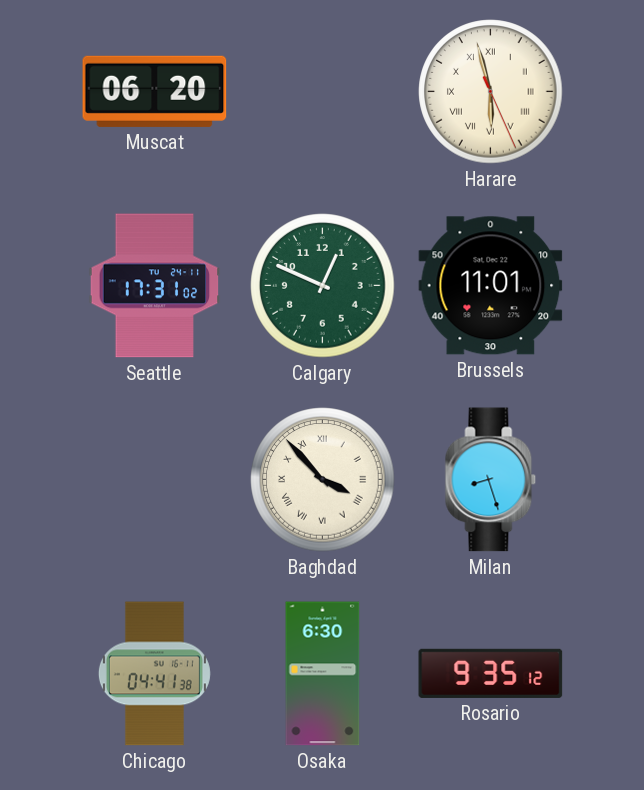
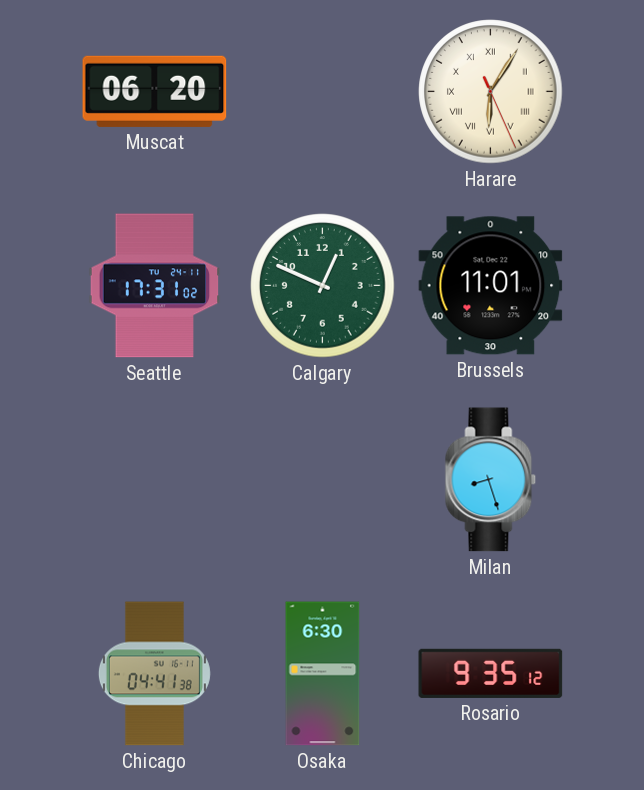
Harare: 5:57 -> 6:05 (491, 92)
Baghdad: 3:53 -> none (323, 480)
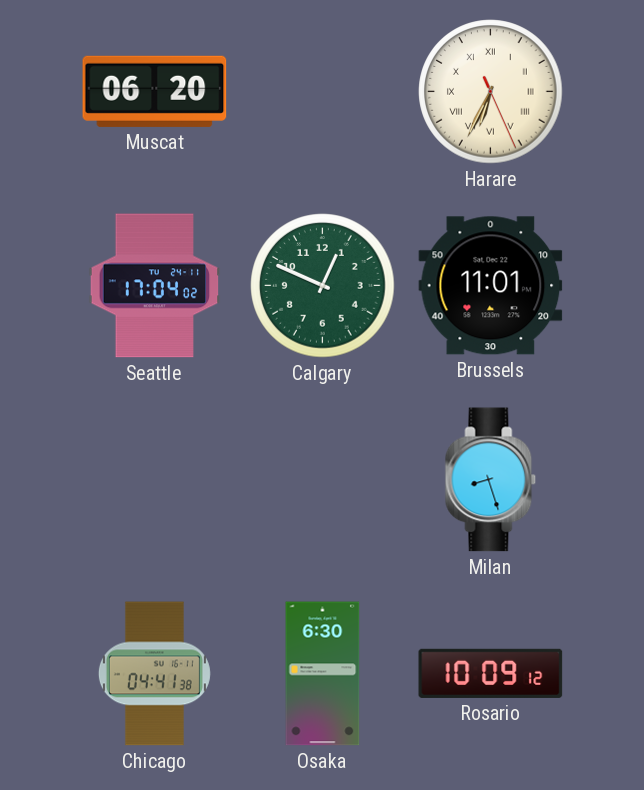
Harare: 6:05 -> 6:34 (491, 92)
Seattle: 17:31 -> 17:04 (155, 286)
Rosario: 9:35 -> 10:09 (491, 673)
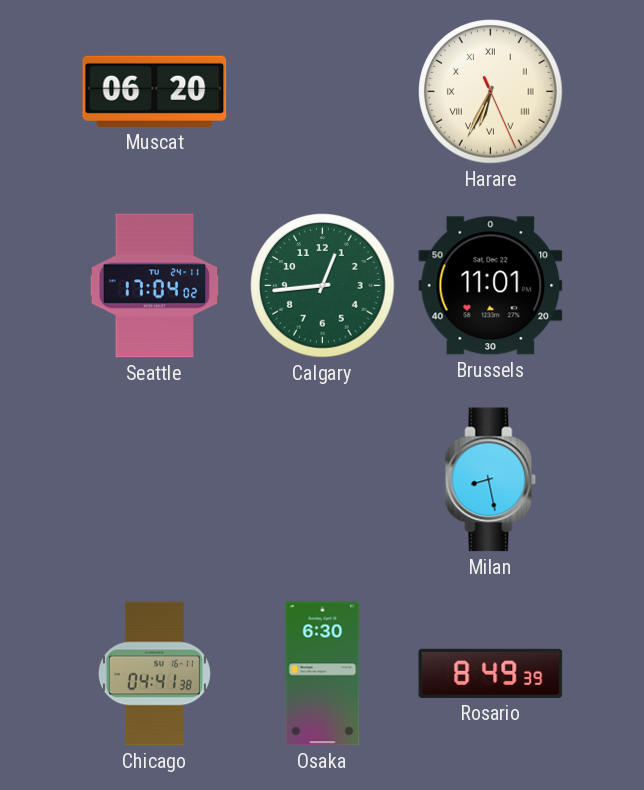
Calgary: 12:49 -> 12:44 (323, 286)
Milan: 8:27 -> 8:28 (491, 480)
Rosario: 10:09 -> 8:49 (491, 673)
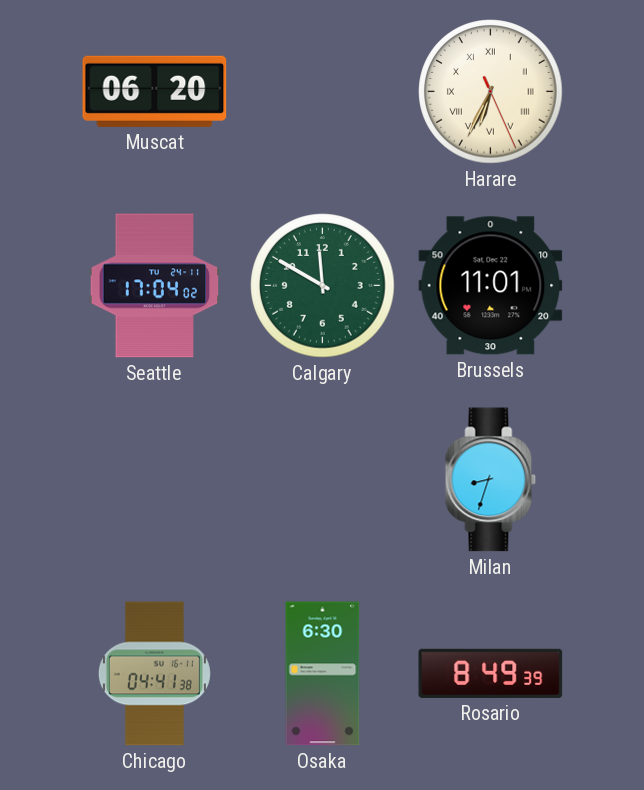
Calgary: 12:44 -> 11:50 (323, 286)
Milan: 8:28 -> 8:33 (491, 480)
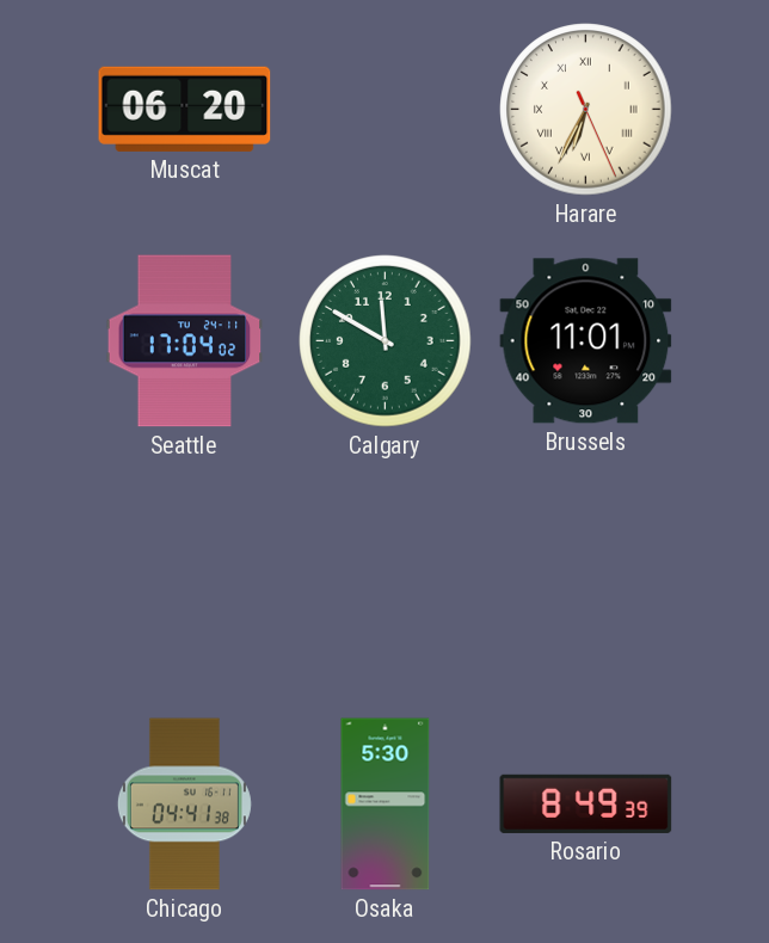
Milan: 8:33 -> none (491, 480)
Osaka: 6:30 -> 5:30 (386, 805)
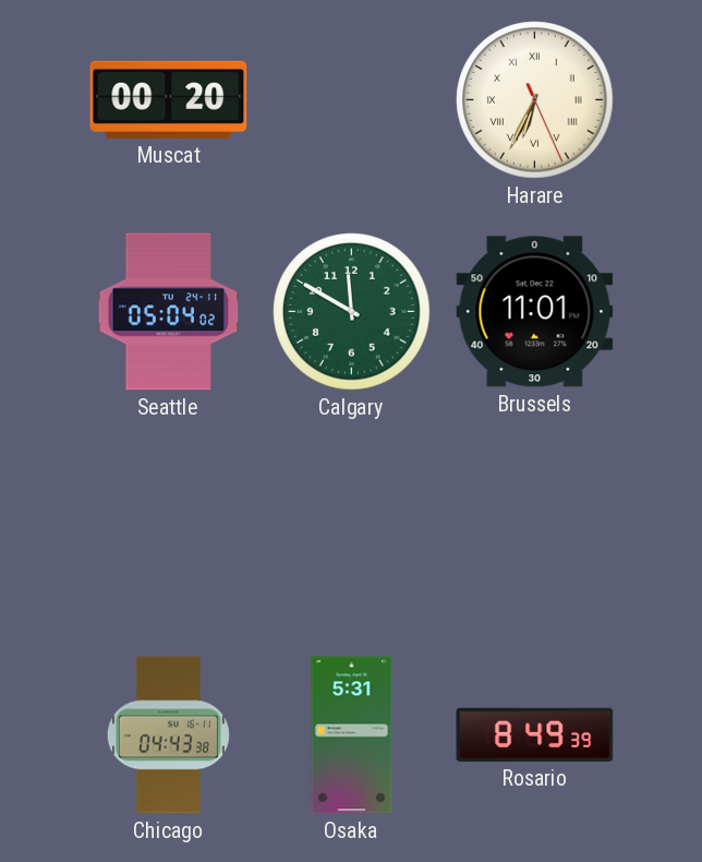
Muscat: 06:20 -> 00:20 (169, 99)
Seattle: 17:04 -> 05:04 (169, 312)
Chicago: 04:41 -> 04:43 (168, 735)
Osaka: 5:30 -> 5:31 (352, 735)
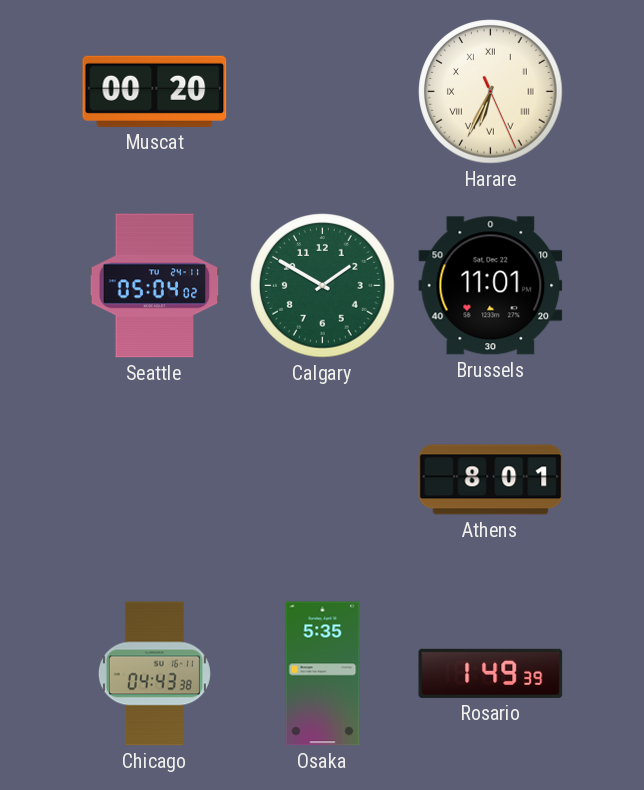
Calgary: 11:50 -> 1:50 (323, 286)
Athens: none -> 8:01 (491, 480)
Osaka: 5:31 -> 5:35 (323, 674)
Rosario: 8:49 -> 1:49 (491, 673)
